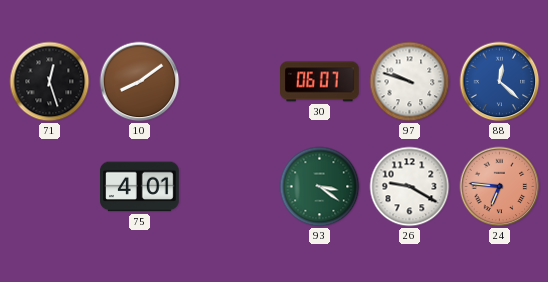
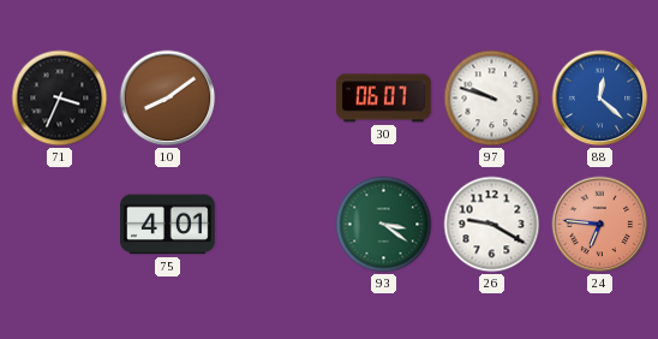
71: 12:27 -> 3:34 (60, 99)
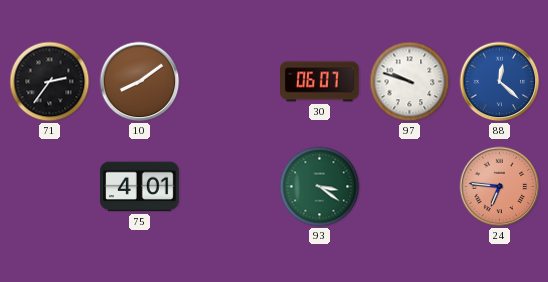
71: 3:34 -> 2:36 (50, 82)
26: 9:20 -> none (492, 225)
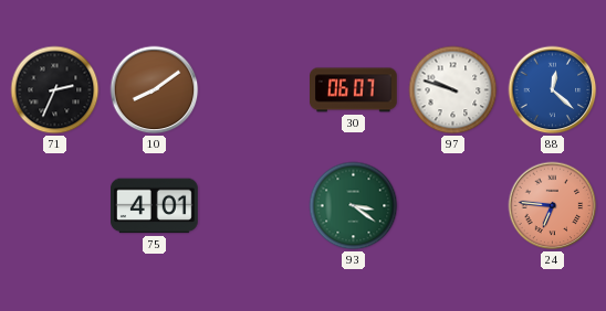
71: 2:36 -> 2:34 (55, 90)
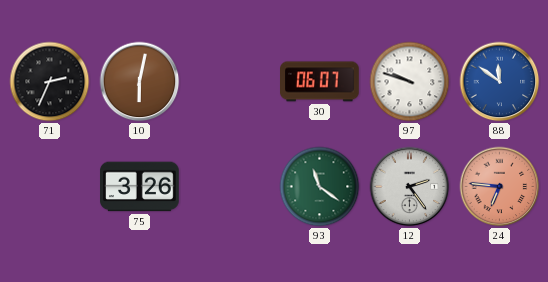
10: 8:09 -> 6:02 (140, 82)
88: 12:22 -> 11:51 (500, 82)
75: 4:01 -> 3:26 (140, 187)
93: 3:21 -> 11:21 (320, 187)
12: none -> 2:24 (410, 187)
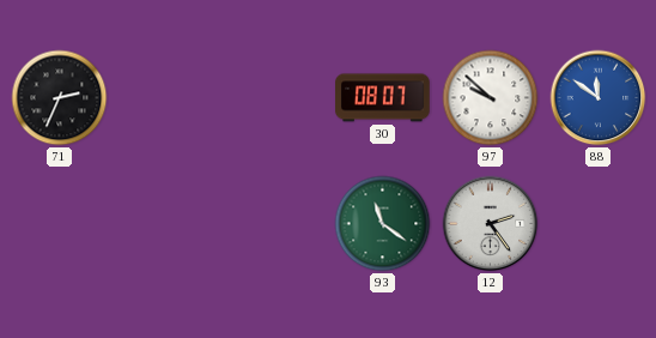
10: 6:02 -> none (140, 82)
30: 06:07 -> 08:07 (383, 98)
97: 9:48 -> 9:52 (491, 98)
75: 3:26 -> none (140, 187)
24: 6:46 -> none (500, 187)
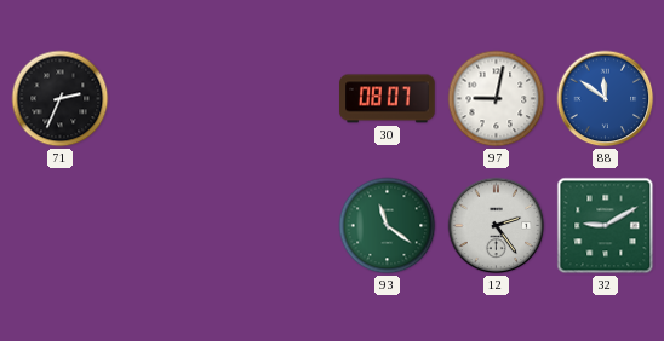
97: 9:52 -> 9:02 (497, 99)
32: none -> 9:10 (606, 226)
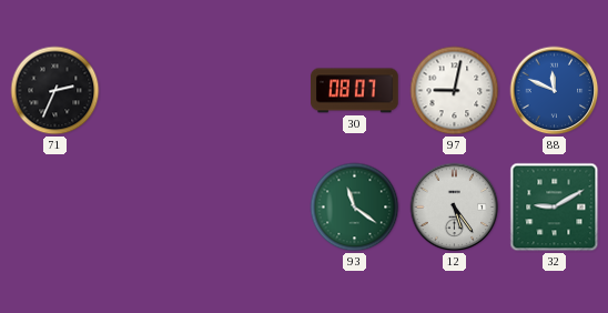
88: 11:51 -> 11:49 (555, 91)
12: 2:24 -> 5:24 (455, 208)
